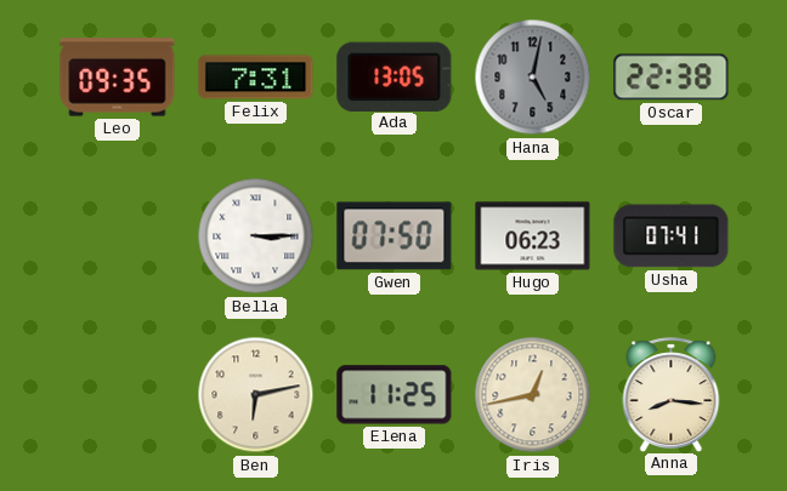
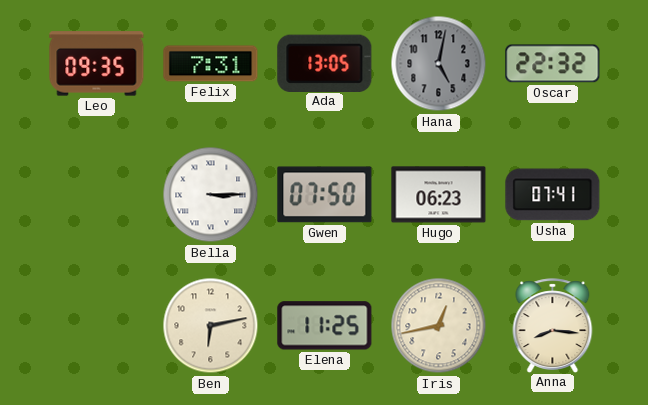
Oscar: 22:38 -> 22:32 (553, 64)
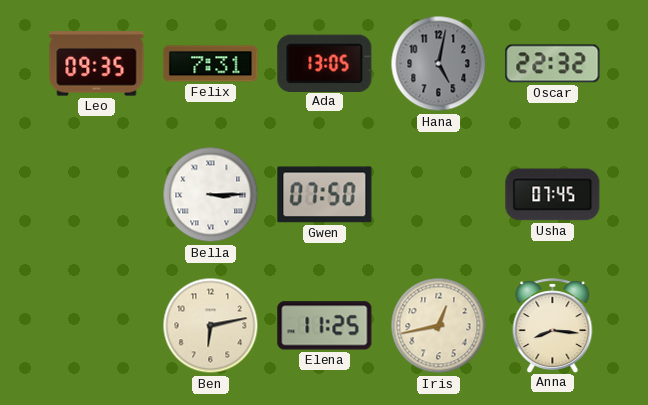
Hugo: 06:23 -> none (439, 195)
Usha: 07:41 -> 07:45 (553, 195)
